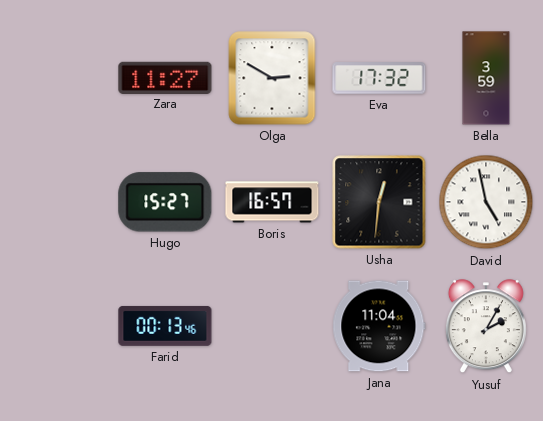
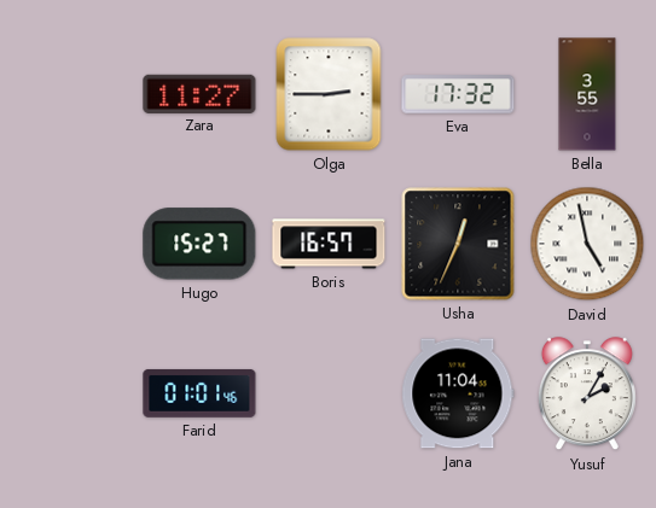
Olga: 2:50 -> 2:45 (329, 94)
Bella: 3:59 -> 3:55 (587, 94)
Usha: 12:31 -> 12:34 (458, 244)
Farid: 00:13 -> 01:01 (199, 393)
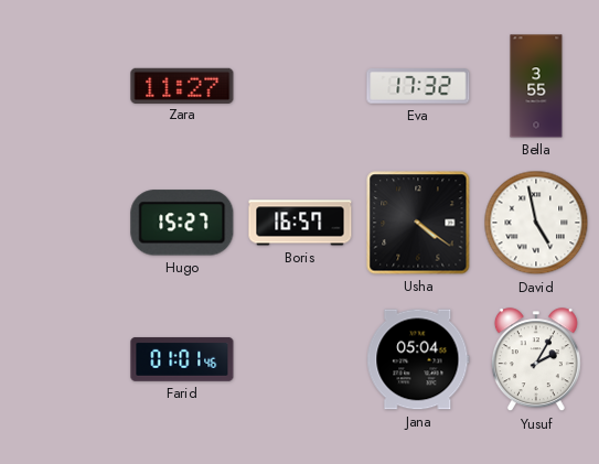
Olga: 2:45 -> none (329, 94)
Usha: 12:34 -> 4:21 (418, 223)
Jana: 11:04 -> 05:04 (418, 359)
